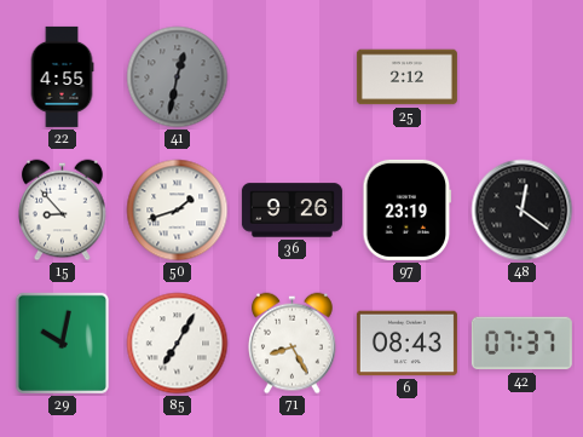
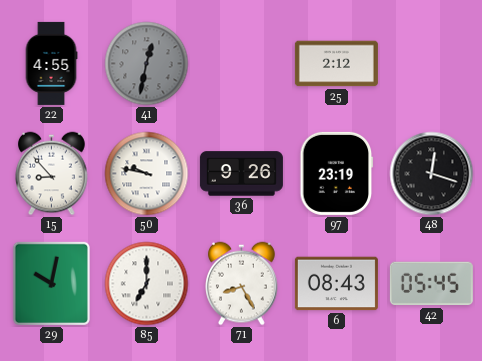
50: 1:42 -> 9:47 (147, 174)
48: 12:21 -> 12:18 (432, 174)
85: 7:05 -> 7:00 (147, 284)
42: 07:37 -> 05:45 (431, 284)
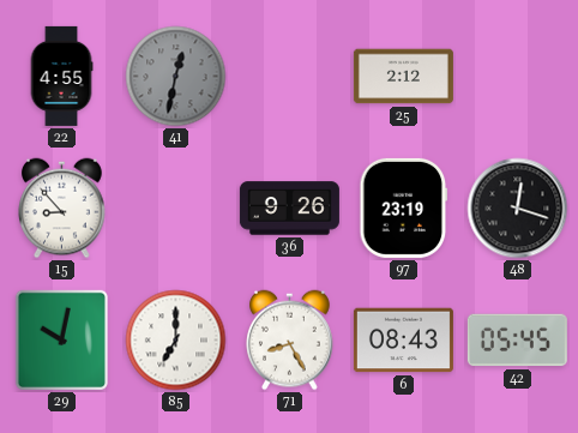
50: 9:47 -> none (147, 174)
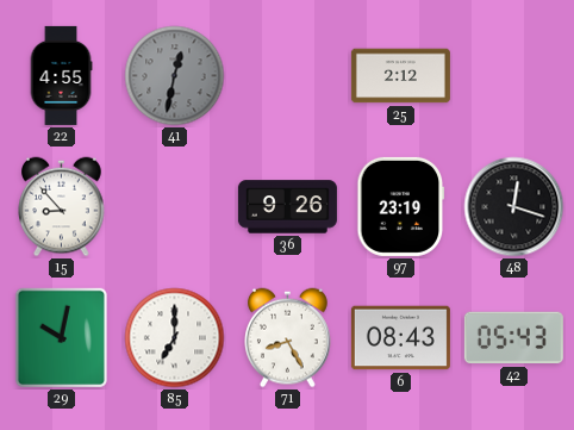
42: 05:45 -> 05:43 (513, 338)
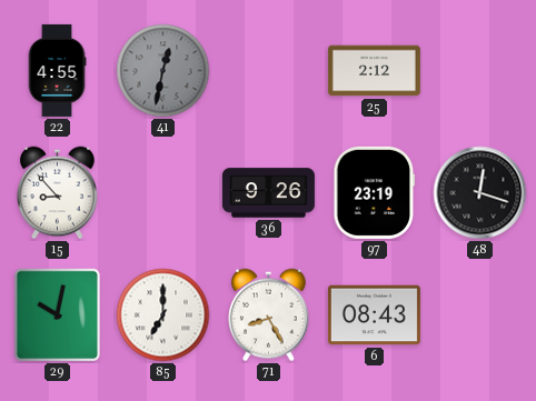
42: 05:43 -> none (513, 338)
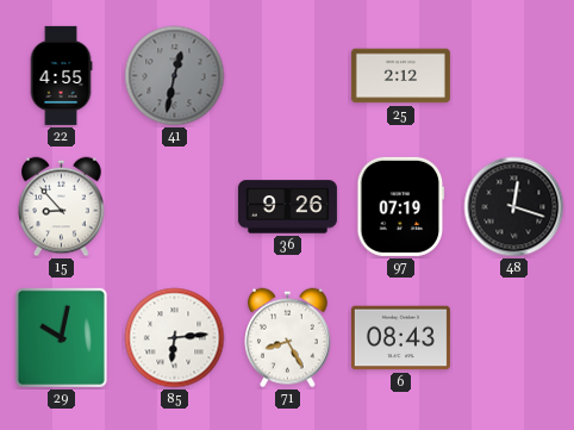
97: 23:19 -> 07:19 (401, 206)
85: 7:00 -> 6:14 (175, 338)
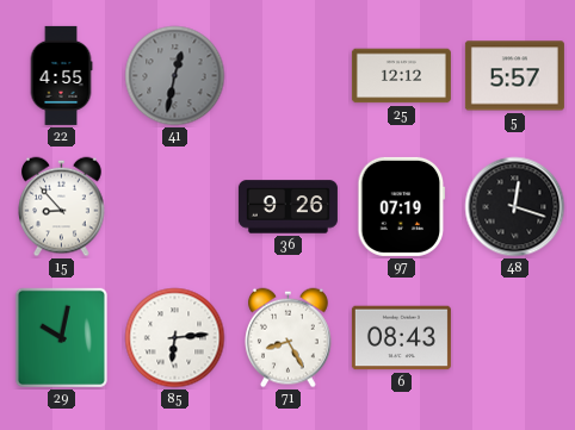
25: 2:12 -> 12:12 (401, 76)
5: none -> 5:57 (514, 76)
